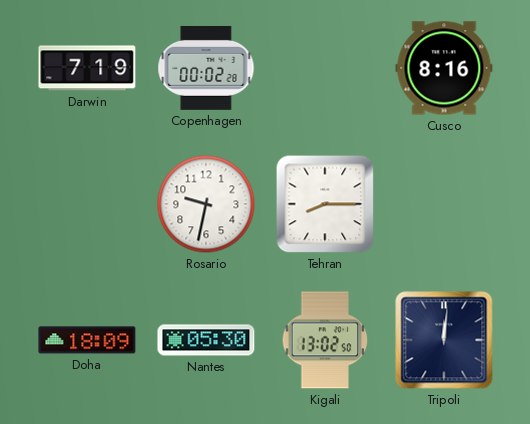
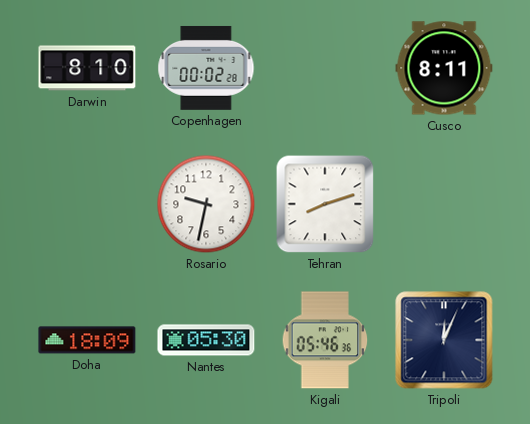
Darwin: 7:19 -> 8:10 (87, 68)
Cusco: 8:16 -> 8:11 (444, 68)
Tehran: 8:15 -> 8:12 (325, 204)
Kigali: 13:02 -> 05:46 (325, 340)
Tripoli: 12:01 -> 12:04 (444, 340)
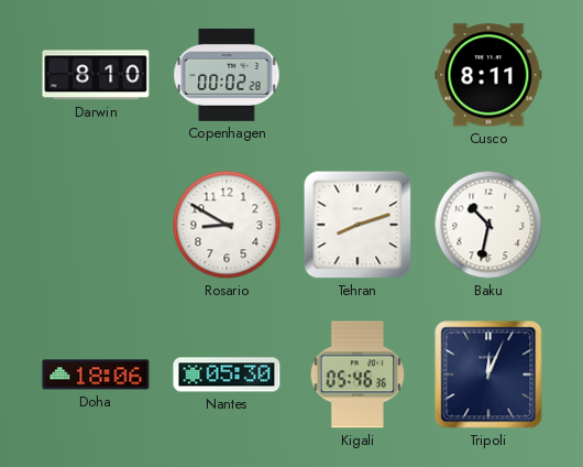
Rosario: 9:32 -> 8:50 (227, 225)
Baku: none -> 10:32 (488, 225)
Doha: 18:09 -> 18:06 (96, 374)
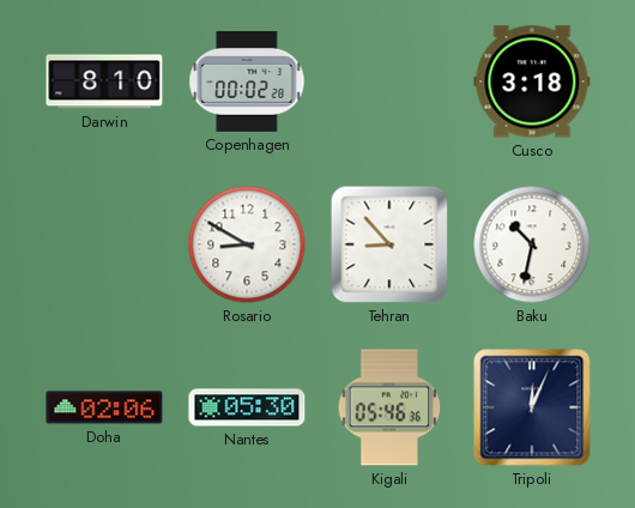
Cusco: 8:11 -> 3:18 (532, 81)
Tehran: 8:12 -> 8:53 (389, 244)
Doha: 18:06 -> 02:06 (104, 407)
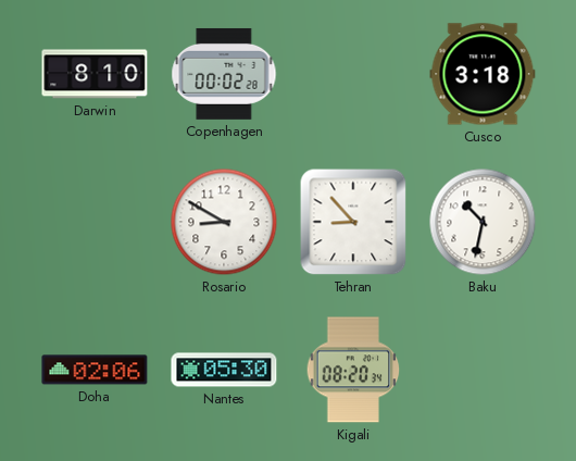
Kigali: 05:46 -> 08:20 (353, 370)
Tripoli: 12:04 -> none (532, 407)
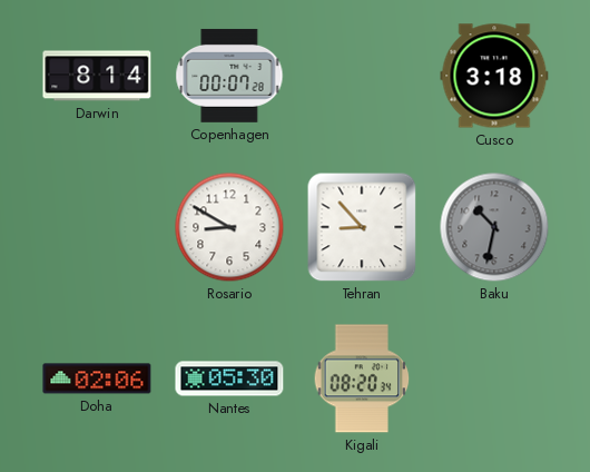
Darwin: 8:10 -> 8:14 (97, 76)
Copenhagen: 00:02 -> 00:07 (229, 76)
Baku dial: white -> grey (494, 227)
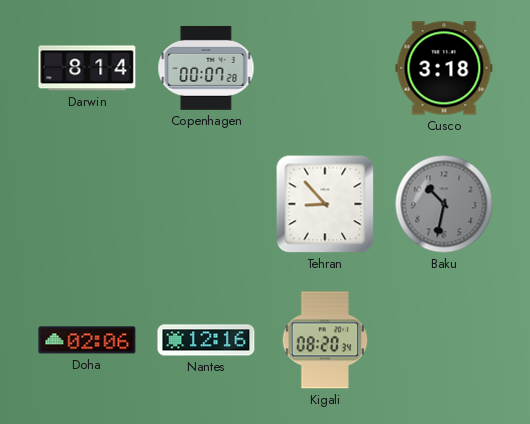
Rosario: 8:50 -> none (229, 227)
Nantes: 05:30 -> 12:16 (206, 340)
